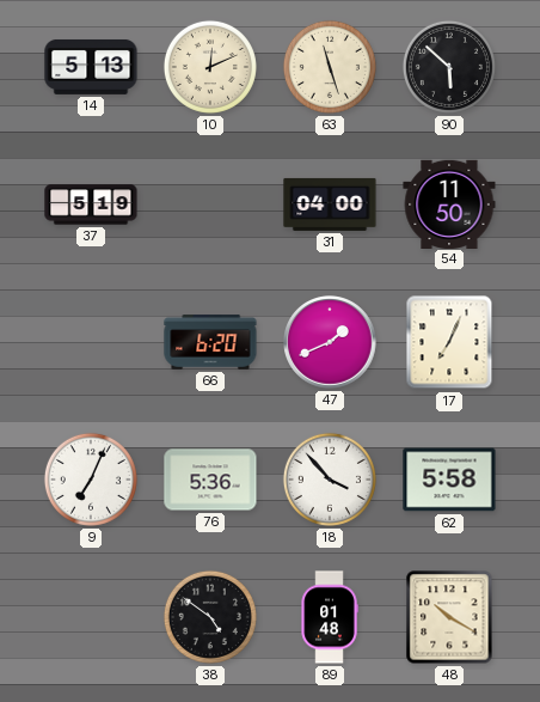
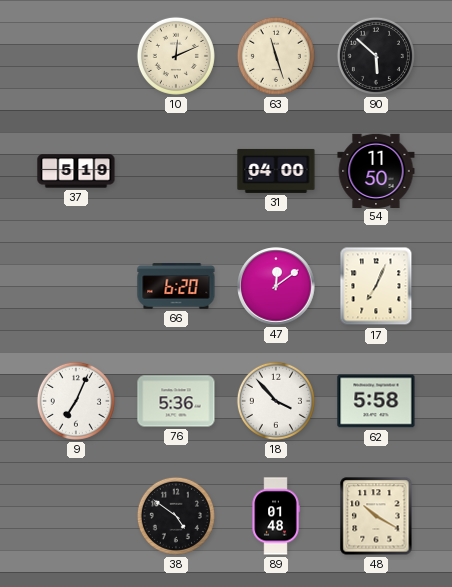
14: 5:13 -> none (91, 67)
47: 1:41 -> 12:09 (276, 286)
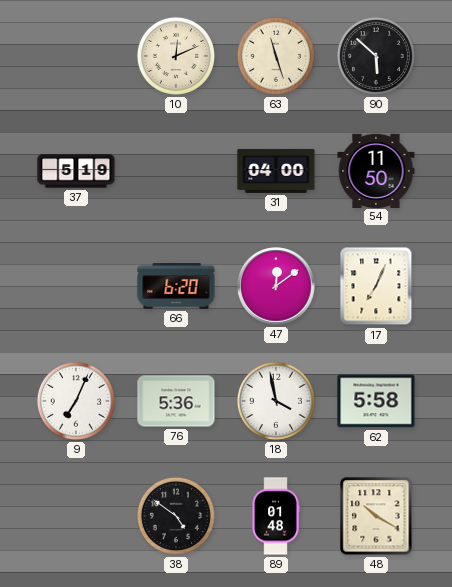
18: 3:53 -> 3:58 (276, 401)
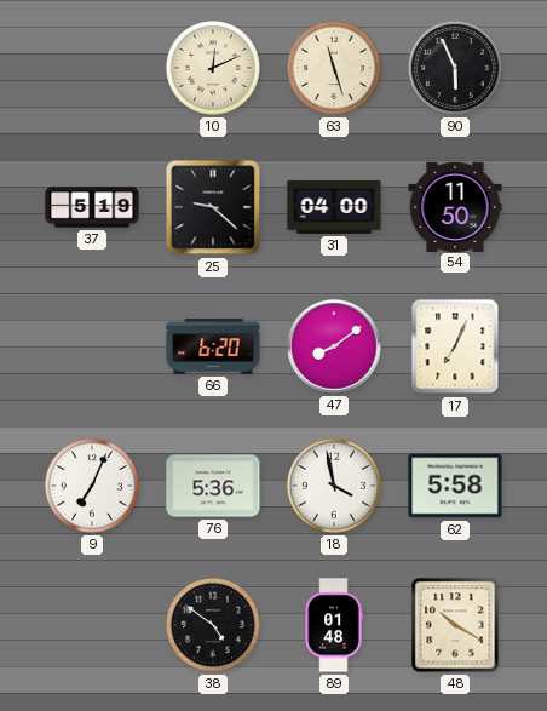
90: 5:52 -> 5:56 (455, 68)
25: none -> 9:22 (213, 207)
47: 12:09 -> 8:09 (334, 346)
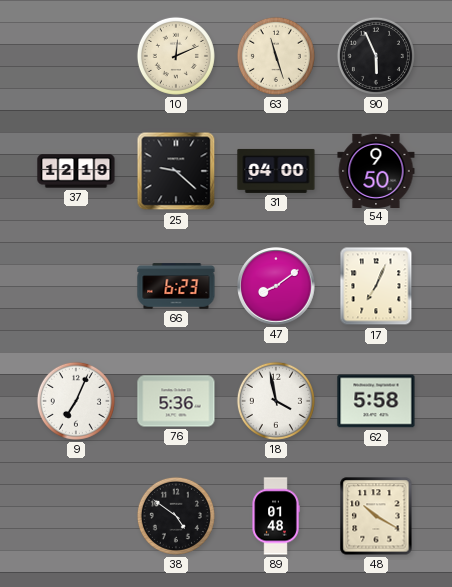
37: 5:19 -> 12:19 (76, 171)
54: 11:50 -> 9:50 (376, 170)
66: 6:20 -> 6:23 (176, 286)
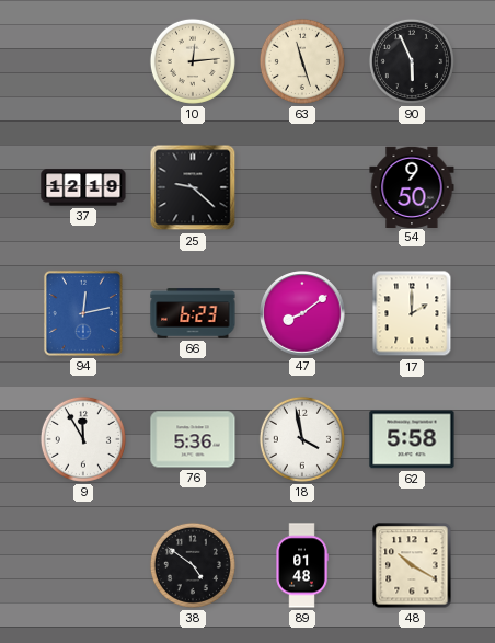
10: 12:11 -> 12:14 (193, 61)
31: 04:00 -> none (276, 171)
94: none -> 12:13 (83, 313)
17: 7:04 -> 2:00 (412, 313)
9: 7:04 -> 11:55 (83, 439)
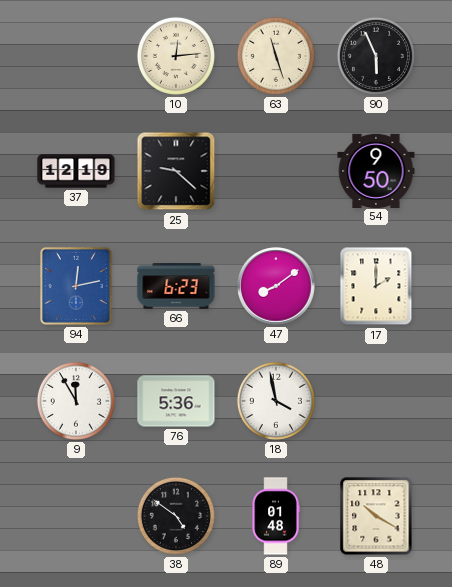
62: 5:58 -> none (412, 439)
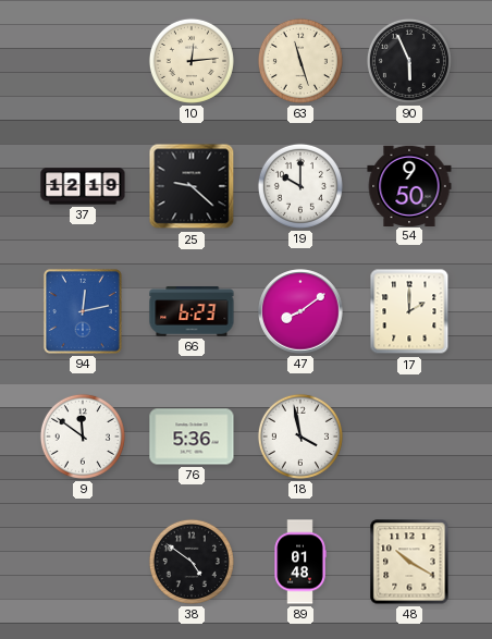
19: none -> 10:00 (300, 186)
9: 11:55 -> 11:51 (83, 437)
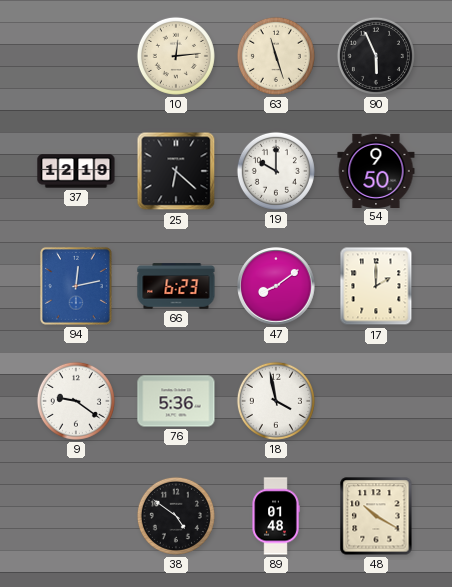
25: 9:22 -> 6:22 (176, 171)
9: 11:51 -> 9:21 (76, 401)
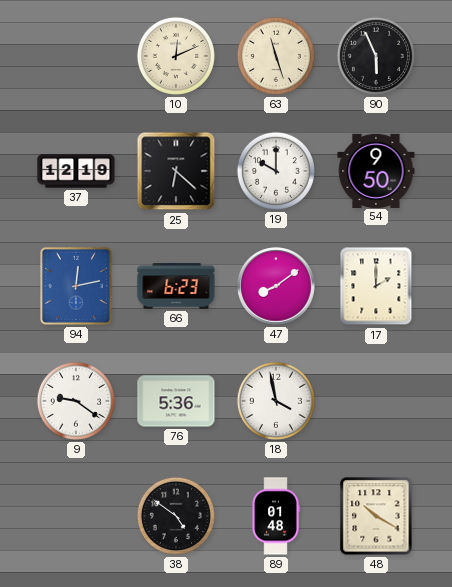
10: 12:14 -> 12:11 (176, 56)
